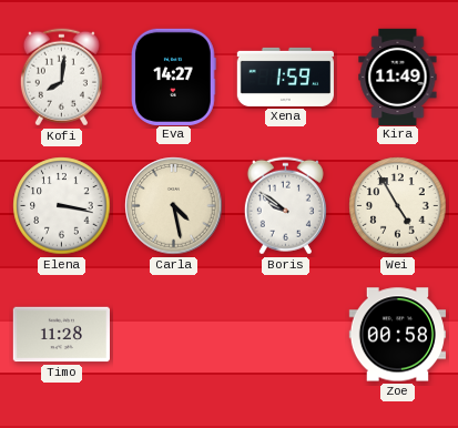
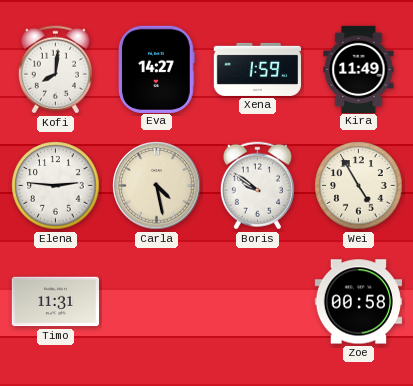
Elena: 3:17 -> 2:46 (56, 186)
Timo: 11:28 -> 11:31 (55, 302)
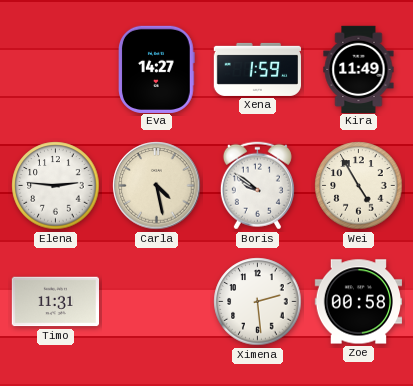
Kofi: 8:01 -> none (55, 70)
Ximena: none -> 2:29 (258, 302)
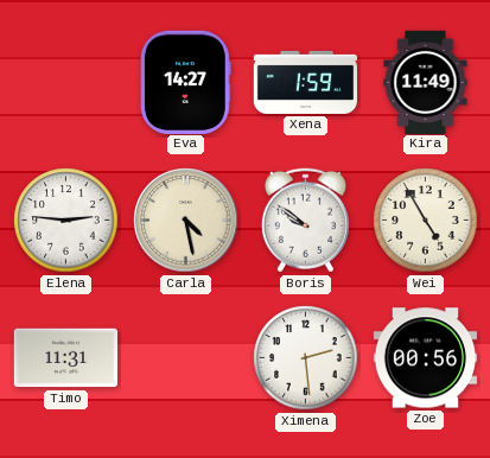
Zoe: 00:58 -> 00:56 (425, 358)
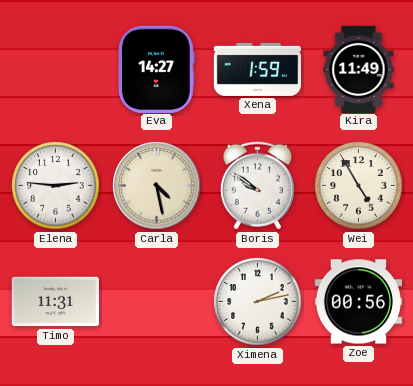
Ximena: 2:29 -> 2:13 (258, 302)
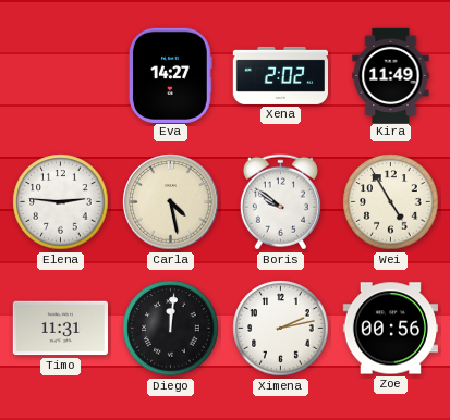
Xena: 1:59 -> 2:02 (280, 75)
Diego: none -> 12:01 (171, 329)
